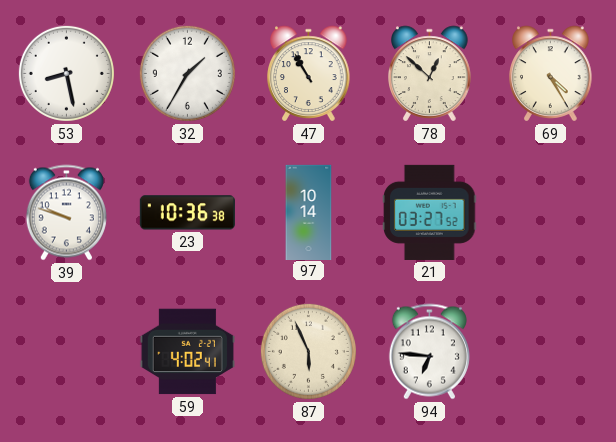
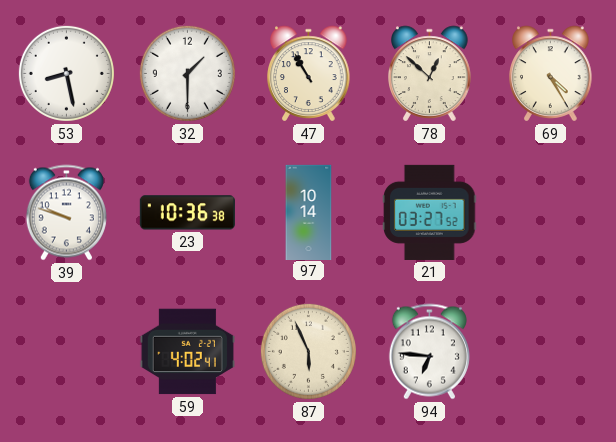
32: 1:35 -> 1:30 (187, 73)
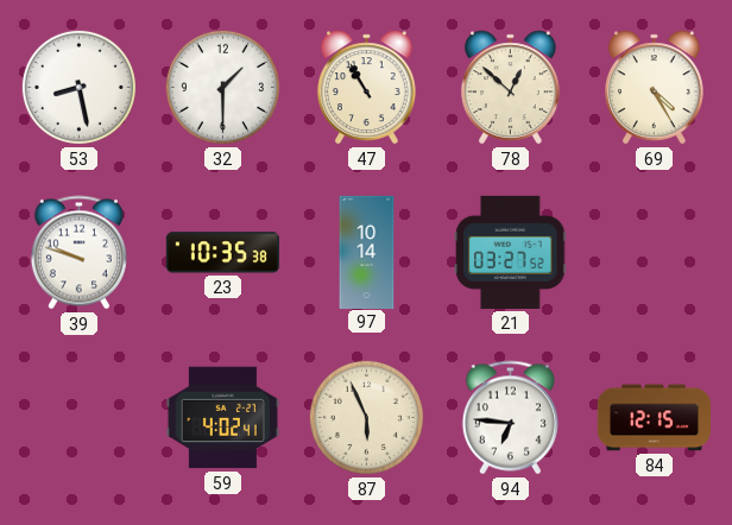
23: 10:36 -> 10:35 (222, 253)
84: none -> 12:15 (654, 418)
